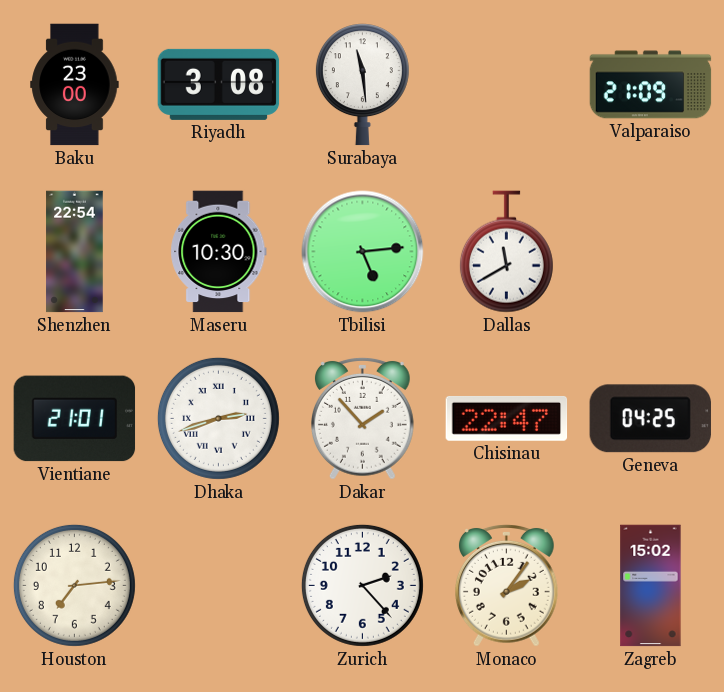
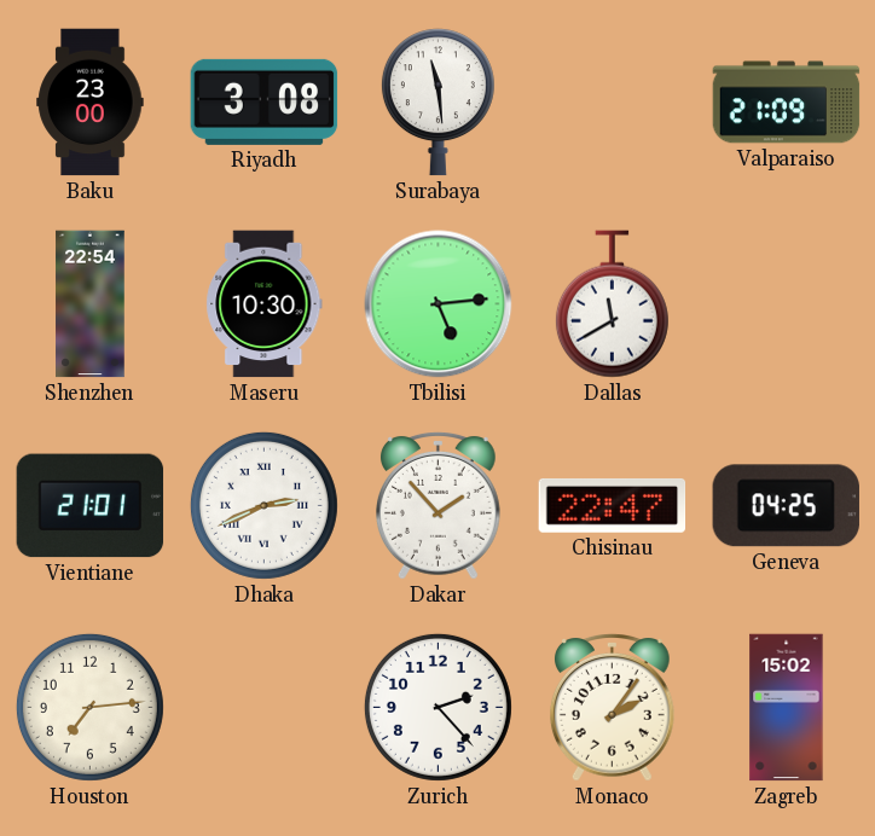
Dhaka: 2:42 -> 2:41 (263, 505)
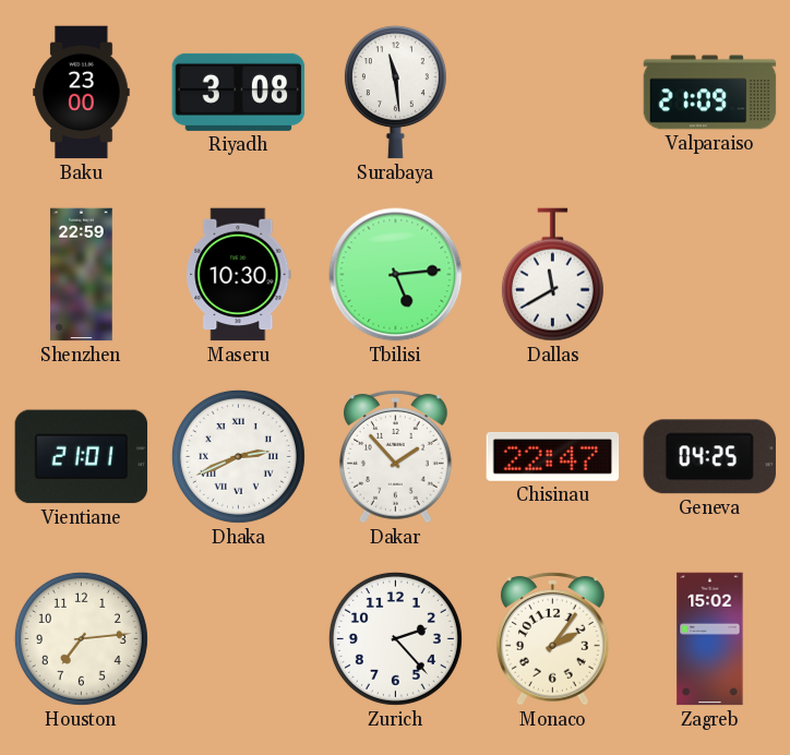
Shenzhen: 22:54 -> 22:59 (82, 275)
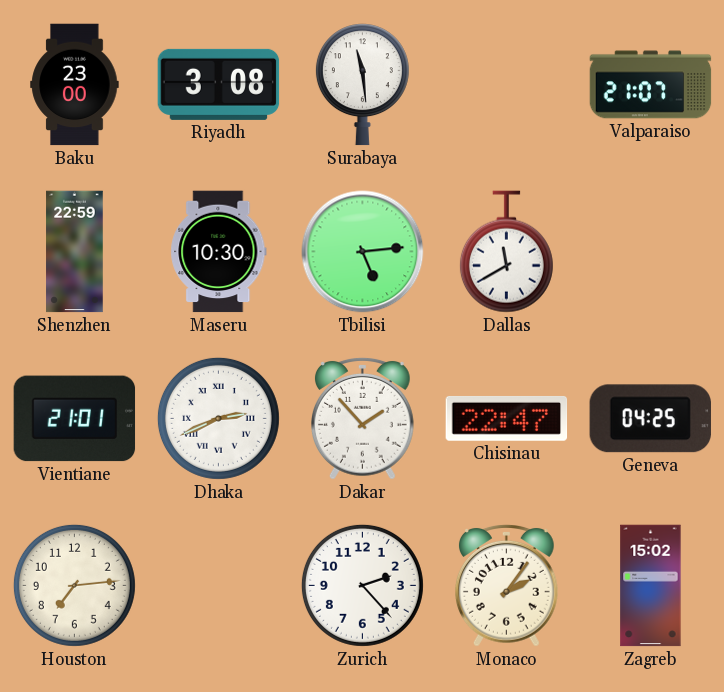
Valparaiso: 21:09 -> 21:07 (651, 85)
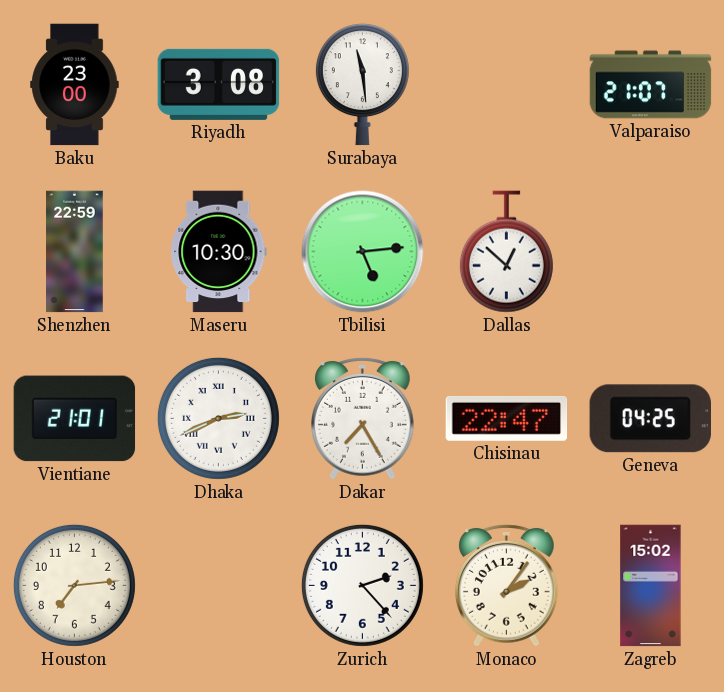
Dallas: 11:40 -> 12:52 (506, 252)
Dakar: 1:53 -> 7:25 (363, 419)
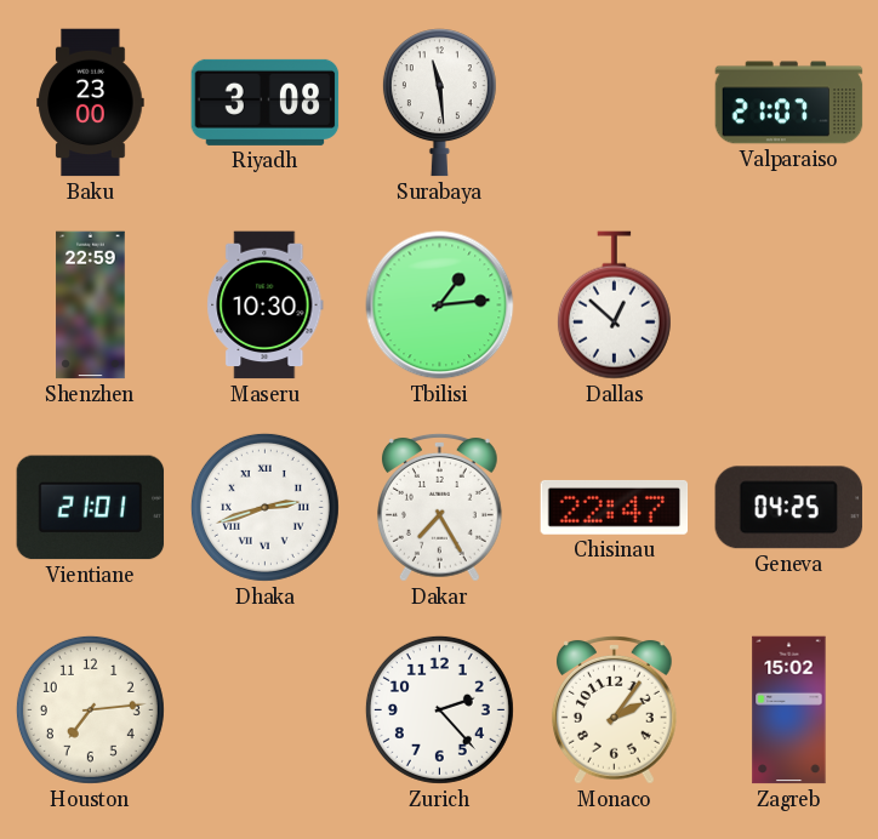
Tbilisi: 5:14 -> 1:14 (440, 306)
Dhaka: 2:41 -> 2:42 (264, 507)
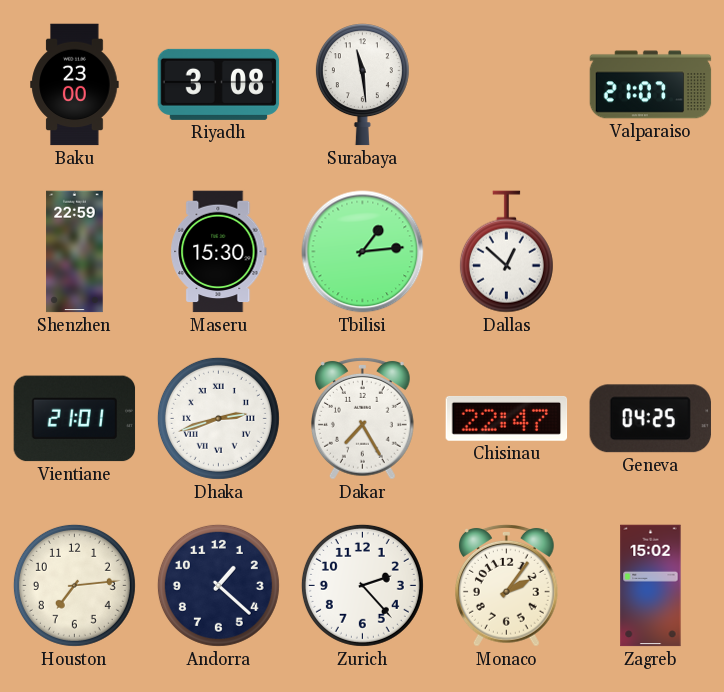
Maseru: 10:30 -> 15:30 (219, 252)
Andorra: none -> 1:22 (218, 585)
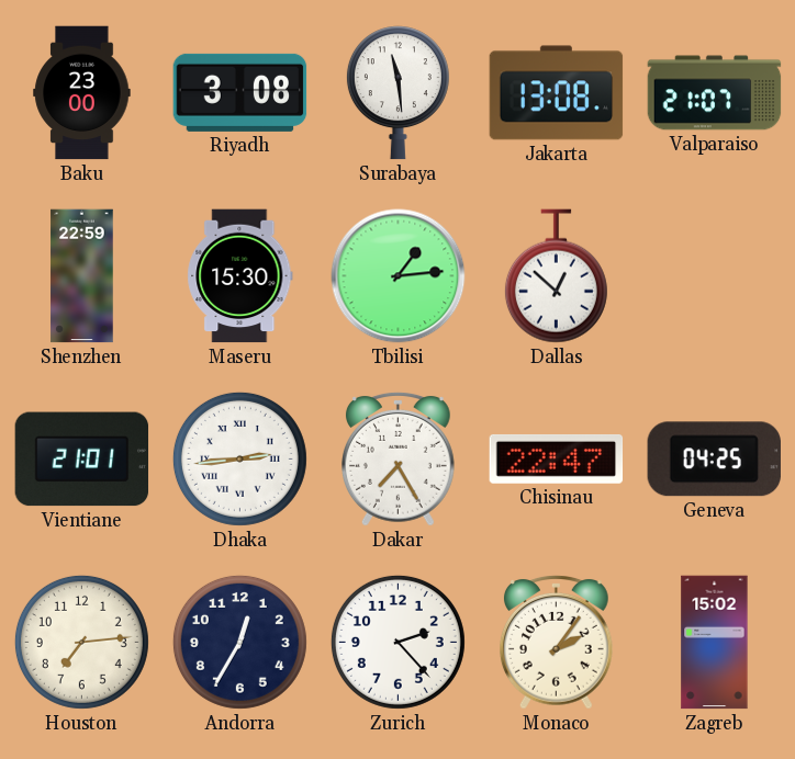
Jakarta: none -> 13:08 (557, 93)
Dhaka: 2:42 -> 2:44 (239, 458)
Andorra: 1:22 -> 12:35 (239, 642)
